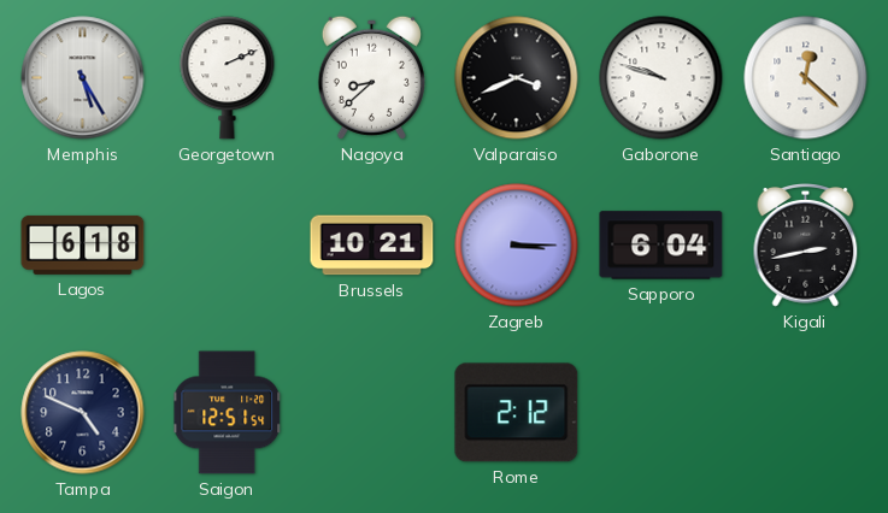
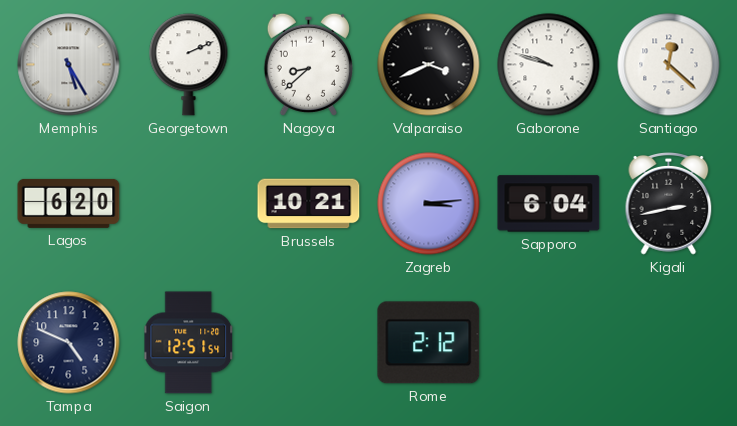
Lagos: 6:18 -> 6:20 (69, 203)
Zagreb: 3:15 -> 3:14 (429, 204)
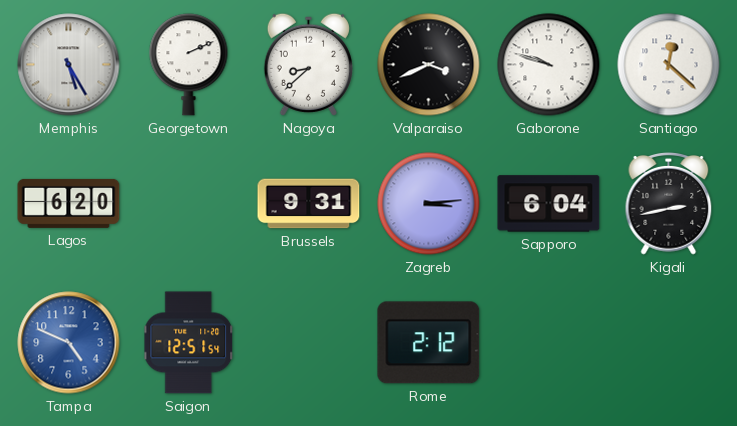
Brussels: 10:21 -> 9:31 (309, 204)
Tampa dial: navy -> blue (69, 343)
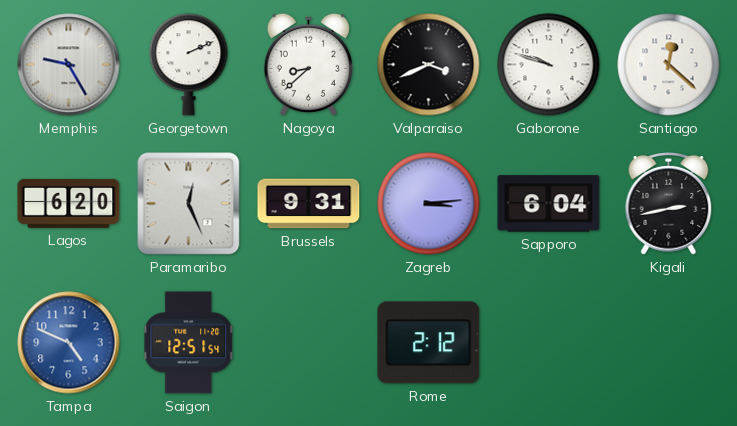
Memphis: 5:25 -> 9:25 (69, 65)
Paramaribo: none -> 12:26 (189, 204)
